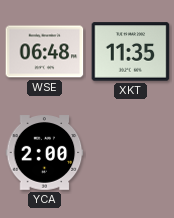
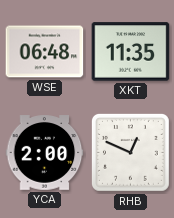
RHB: none -> 12:49 (131, 153)
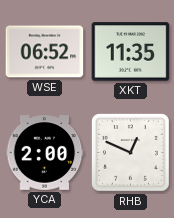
WSE: 06:48 -> 06:52 (45, 52)
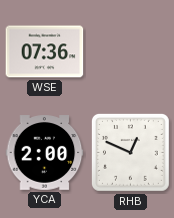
WSE: 06:52 -> 07:36 (45, 52)
XKT: 11:35 -> none (131, 52)
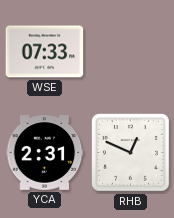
WSE: 07:36 -> 07:33 (45, 52)
YCA: 2:00 -> 2:31 (45, 153)
